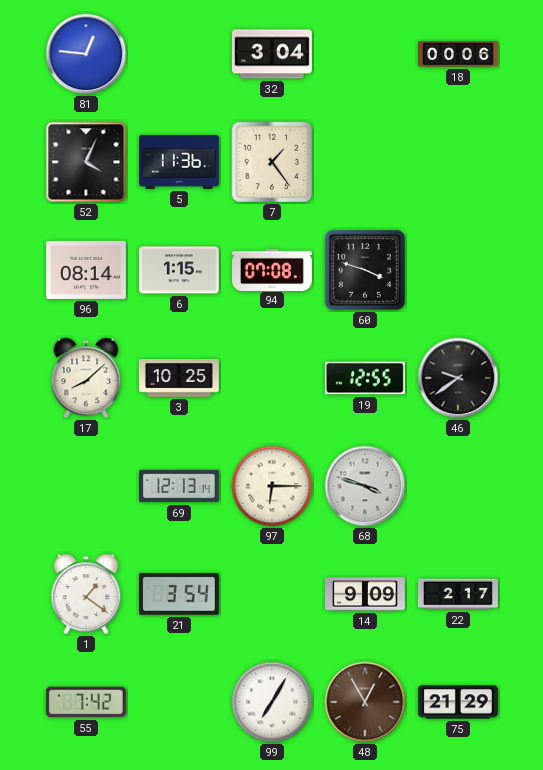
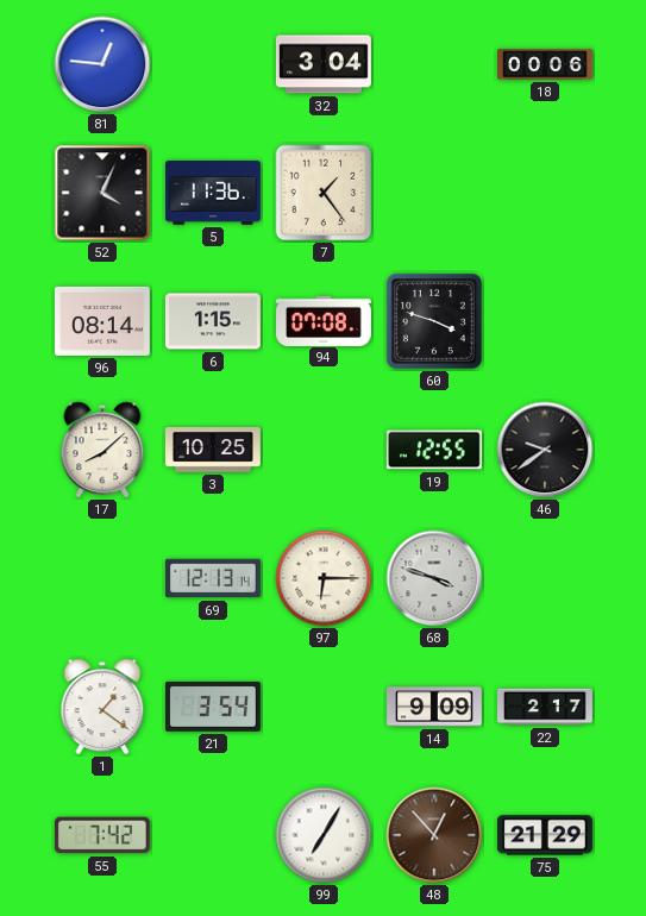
48: 12:55 -> 12:53 (434, 835)
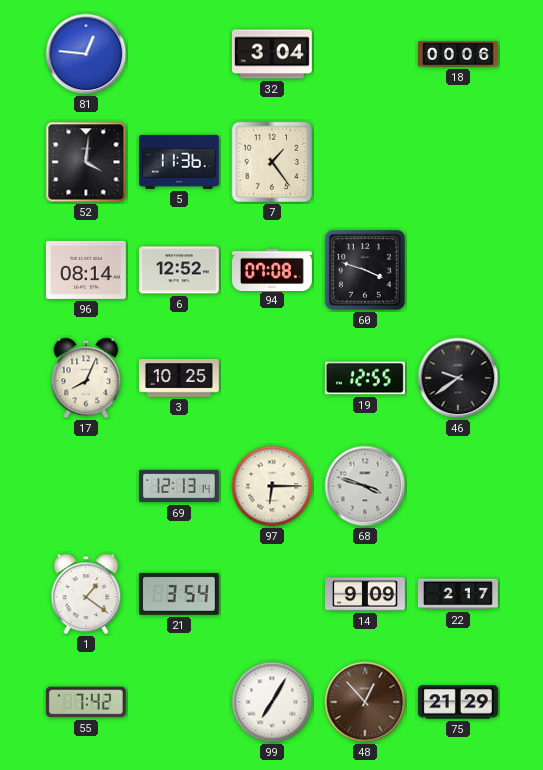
52: 4:04 -> 4:01 (86, 162)
6: 1:15 -> 12:52 (179, 270)
17: 8:08 -> 8:04 (86, 378)
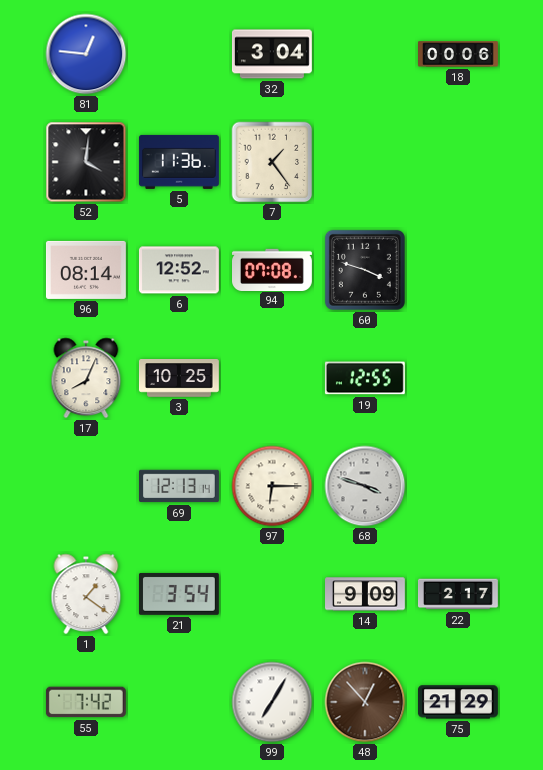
46: 9:39 -> none (458, 378)
